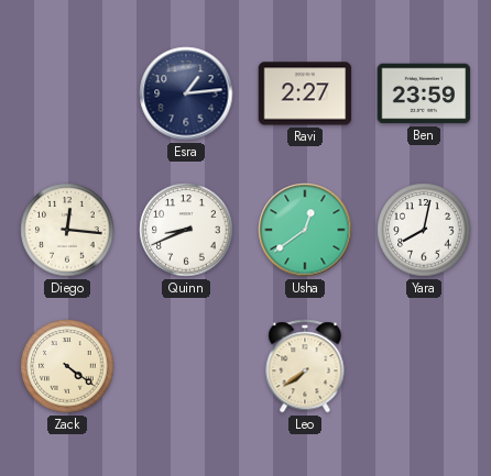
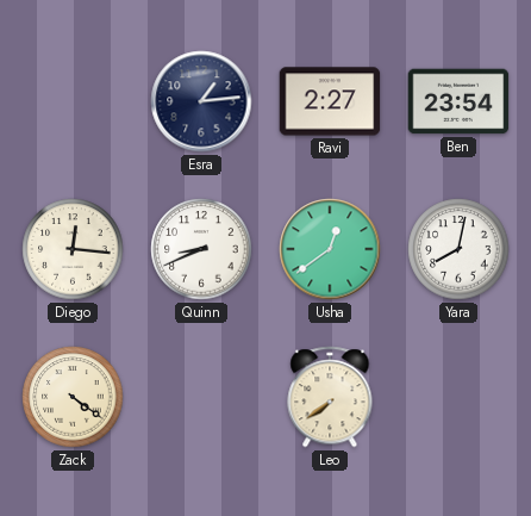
Ben: 23:59 -> 23:54 (458, 101)
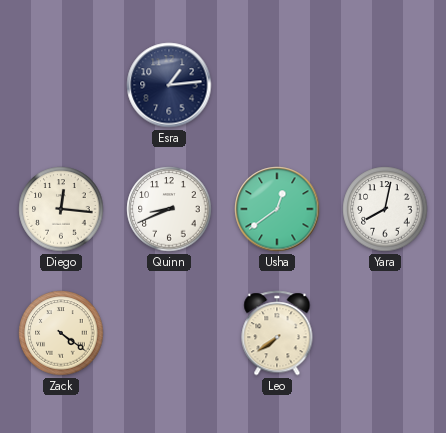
Ravi: 2:27 -> none (330, 101)
Ben: 23:54 -> none (458, 101)
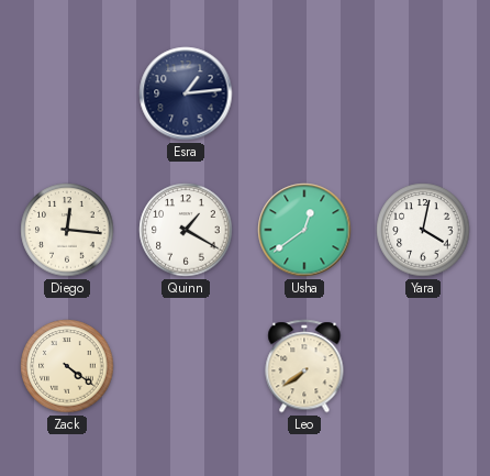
Quinn: 8:41 -> 1:20 (186, 230)
Yara: 8:02 -> 4:02 (423, 230)
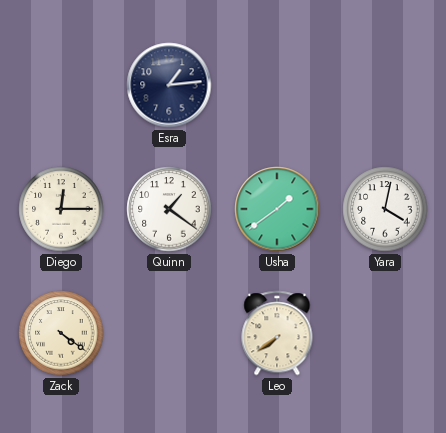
Diego: 12:16 -> 12:15 (61, 209)
Quinn: 1:20 -> 1:21 (169, 209)
Usha: 12:39 -> 1:39 (277, 209)
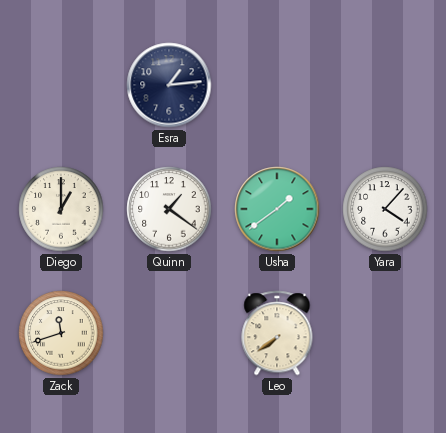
Diego: 12:15 -> 1:00 (61, 209)
Yara: 4:02 -> 4:07 (385, 209)
Zack: 4:21 -> 11:42 (61, 333)
